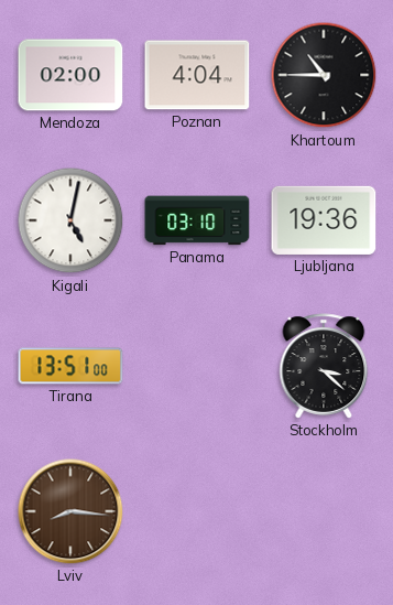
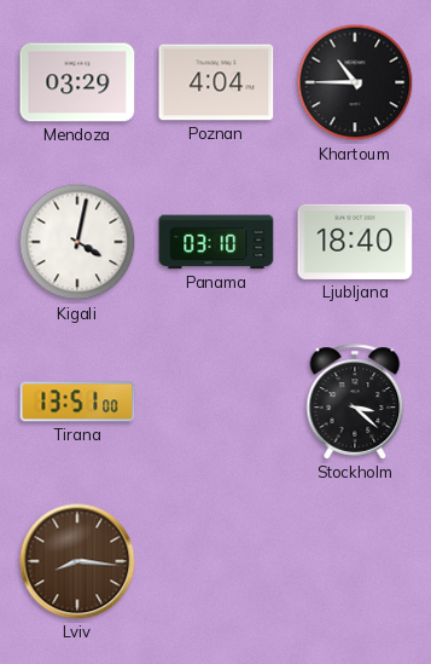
Mendoza: 02:00 -> 03:29 (77, 82)
Kigali: 5:02 -> 4:02 (77, 242)
Ljubljana: 19:36 -> 18:40 (355, 242)
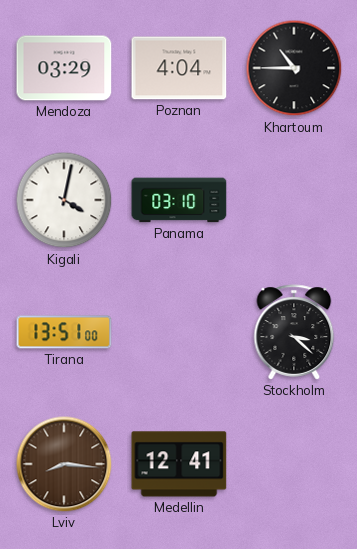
Ljubljana: 18:40 -> none (355, 242)
Medellin: none -> 12:41 (179, 464)
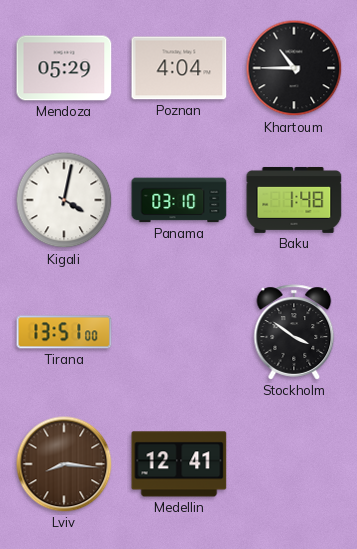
Mendoza: 03:29 -> 05:29 (64, 68)
Baku: none -> 1:48 (294, 200)
Stockholm: 3:22 -> 3:51 (294, 332)
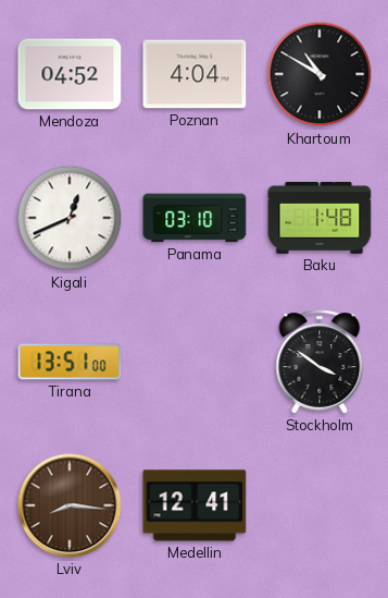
Mendoza: 05:29 -> 04:52 (70, 74)
Khartoum: 10:45 -> 10:50 (320, 74)
Kigali: 4:02 -> 12:41 (70, 218)
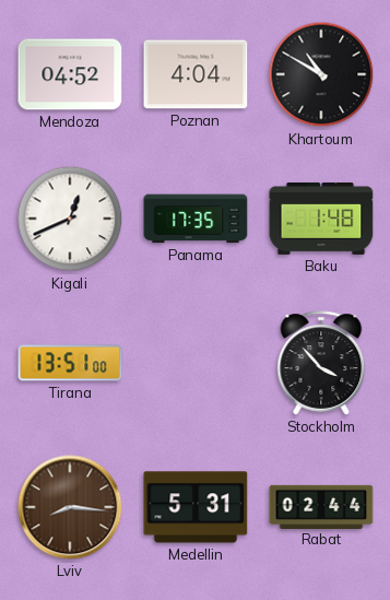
Panama: 03:10 -> 17:35 (196, 219)
Stockholm: 3:51 -> 3:53 (321, 363)
Medellin: 12:41 -> 5:31 (196, 507)
Rabat: none -> 02:44 (321, 506)
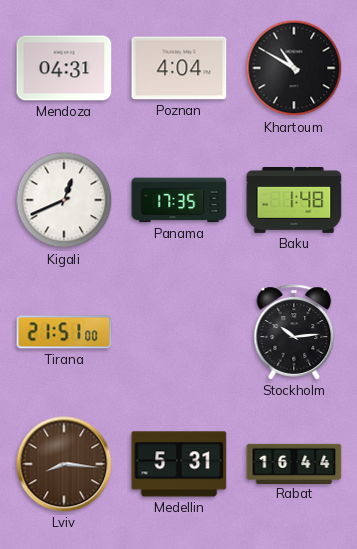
Mendoza: 04:52 -> 04:31 (64, 68)
Tirana: 13:51 -> 21:51 (64, 332)
Stockholm: 3:53 -> 10:14 (294, 332)
Rabat: 02:44 -> 16:44 (294, 463)
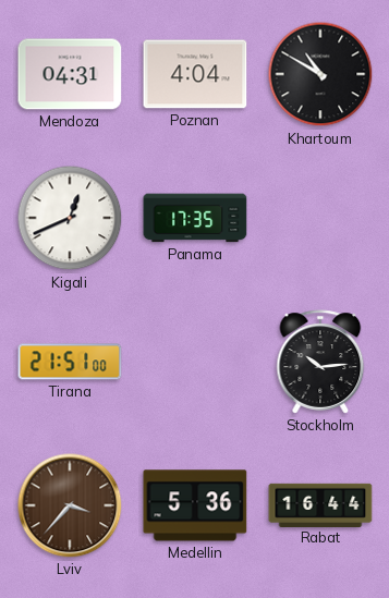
Baku: 1:48 -> none (294, 200)
Lviv: 8:16 -> 3:37 (70, 505)
Medellin: 5:31 -> 5:36 (195, 505)
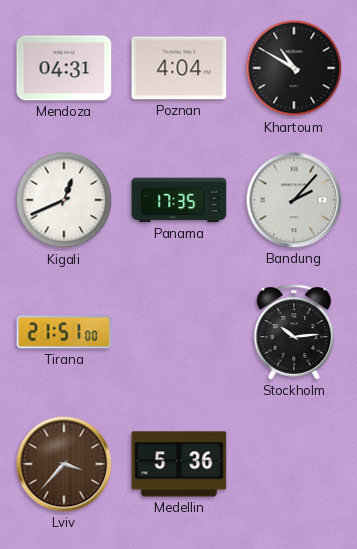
Bandung: none -> 2:07 (294, 200)
Rabat: 16:44 -> none (320, 504)
